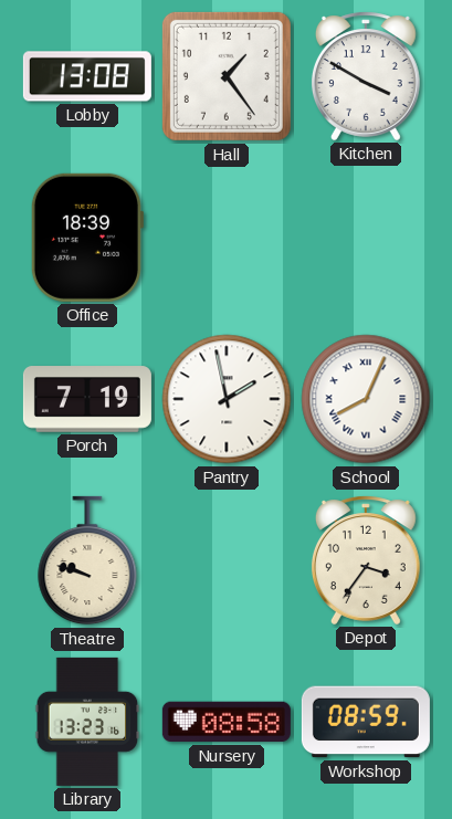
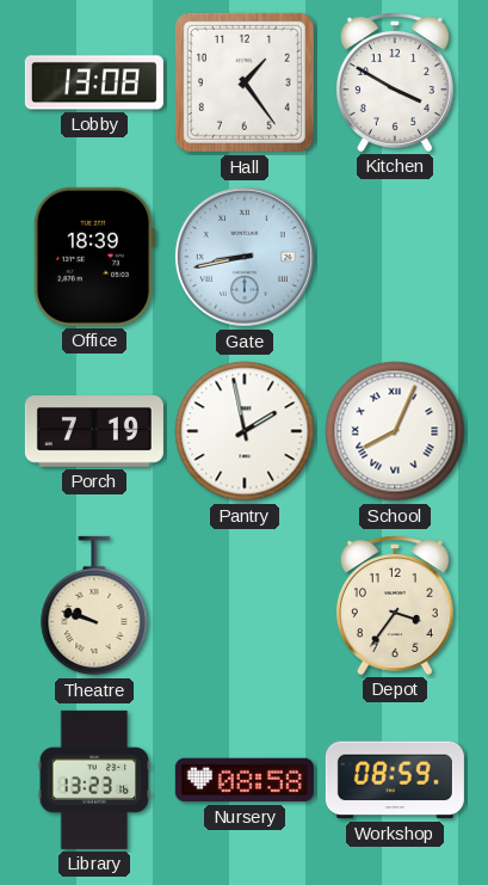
Gate: none -> 8:43 (245, 257)
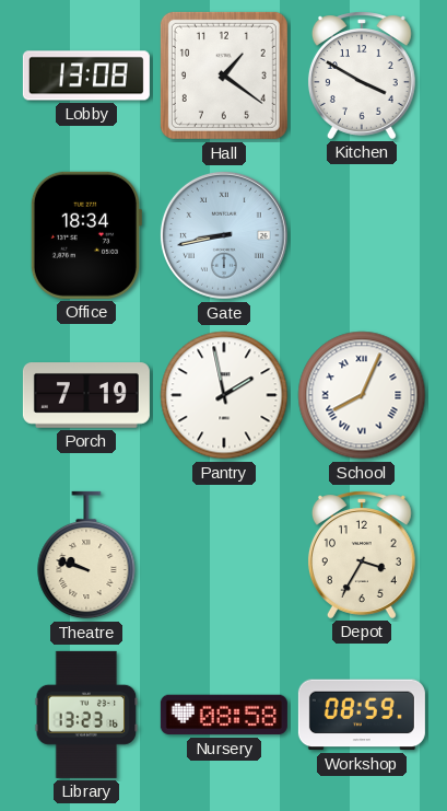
Hall: 1:24 -> 1:21 (224, 76)
Office: 18:39 -> 18:34 (85, 235)
Depot: 3:36 -> 3:35 (362, 555)
